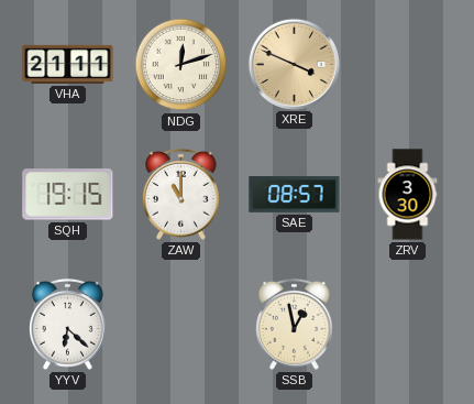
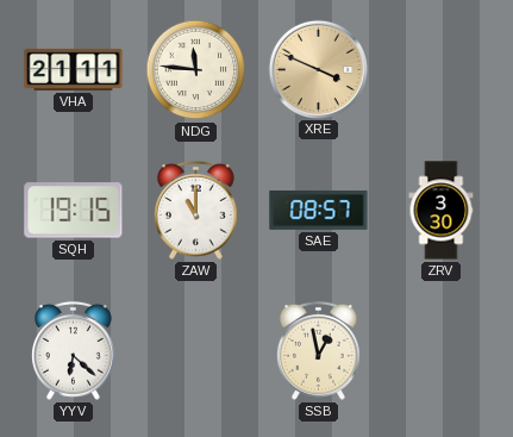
NDG: 12:12 -> 11:46 (196, 70)
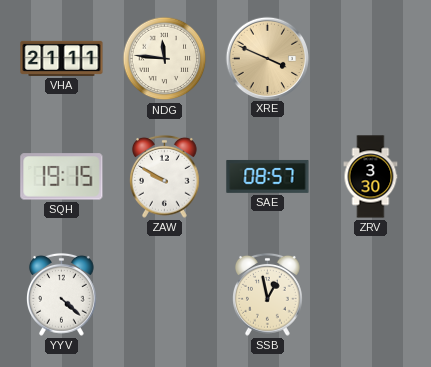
ZAW: 11:00 -> 9:50 (165, 176)
YYV: 6:22 -> 4:22 (62, 294)
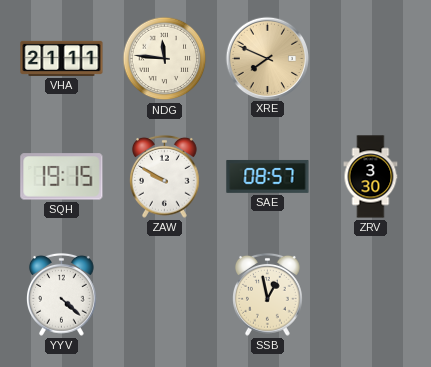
XRE: 3:49 -> 7:49 (267, 58)
